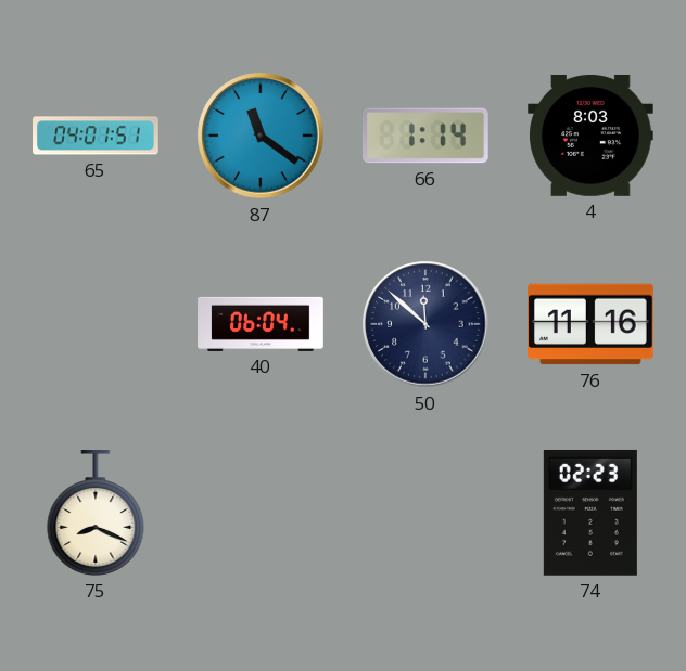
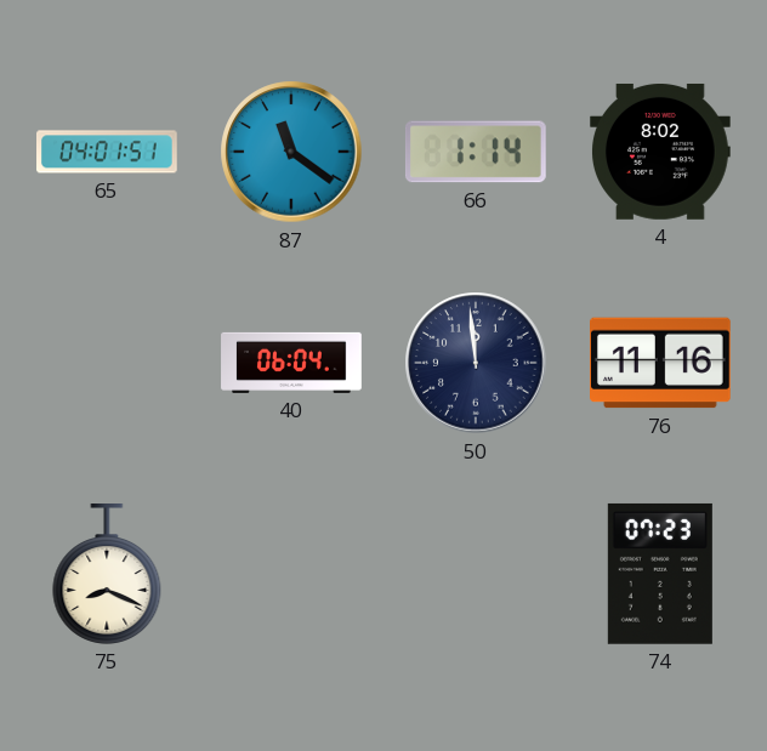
4: 8:03 -> 8:02 (661, 152)
50: 11:52 -> 11:59 (476, 363)
74: 02:23 -> 07:23 (660, 574)
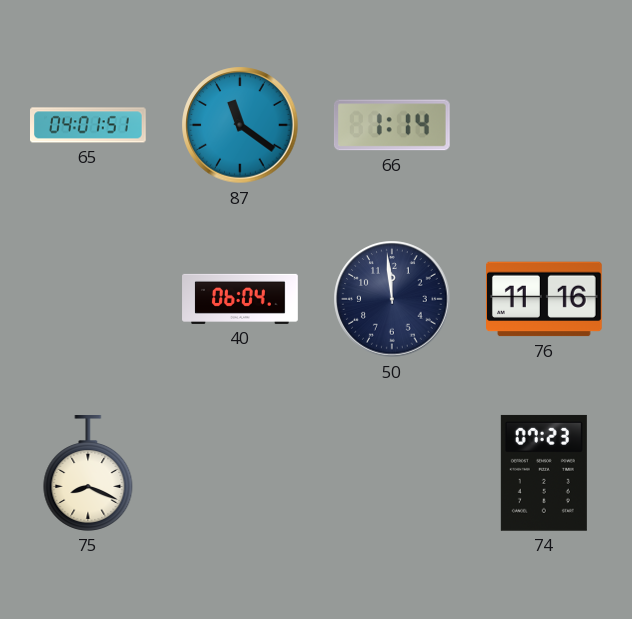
4: 8:02 -> none (661, 152)
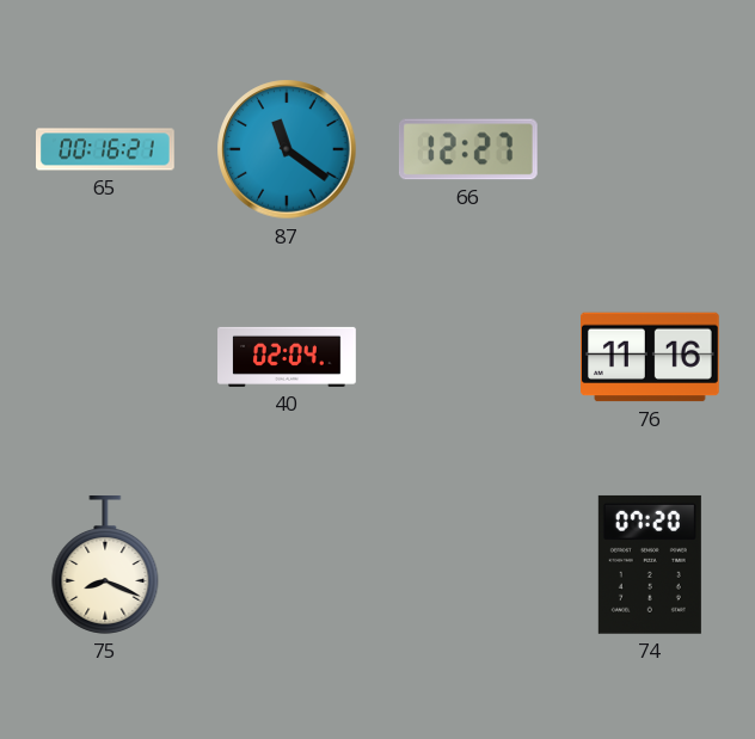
65: 04:01 -> 00:16 (106, 149)
66: 1:14 -> 12:27 (468, 149)
40: 06:04 -> 02:04 (287, 357)
50: 11:59 -> none (392, 299)
74: 07:23 -> 07:20 (650, 565)
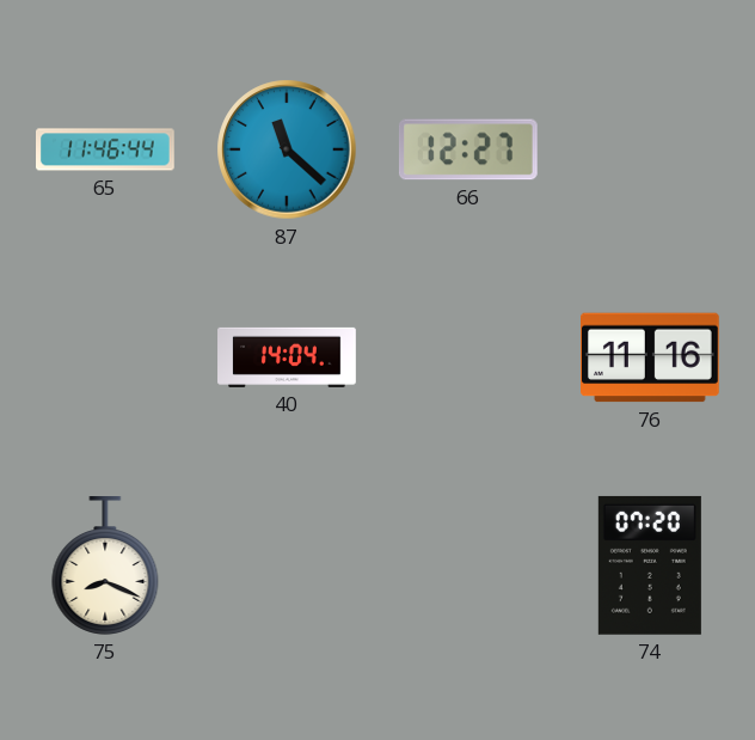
65: 00:16 -> 11:46 (106, 149)
87: 11:21 -> 11:22 (287, 149)
40: 02:04 -> 14:04 (287, 357)
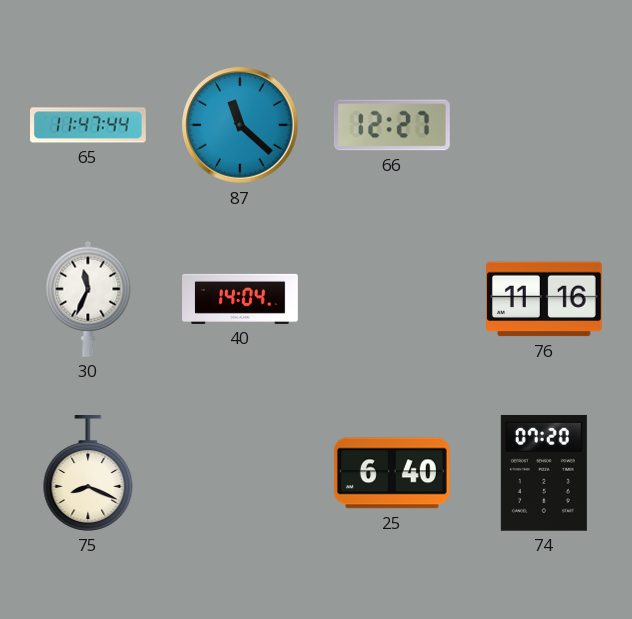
65: 11:46 -> 11:47 (89, 125)
30: none -> 11:34 (88, 299)
25: none -> 6:40 (392, 473)
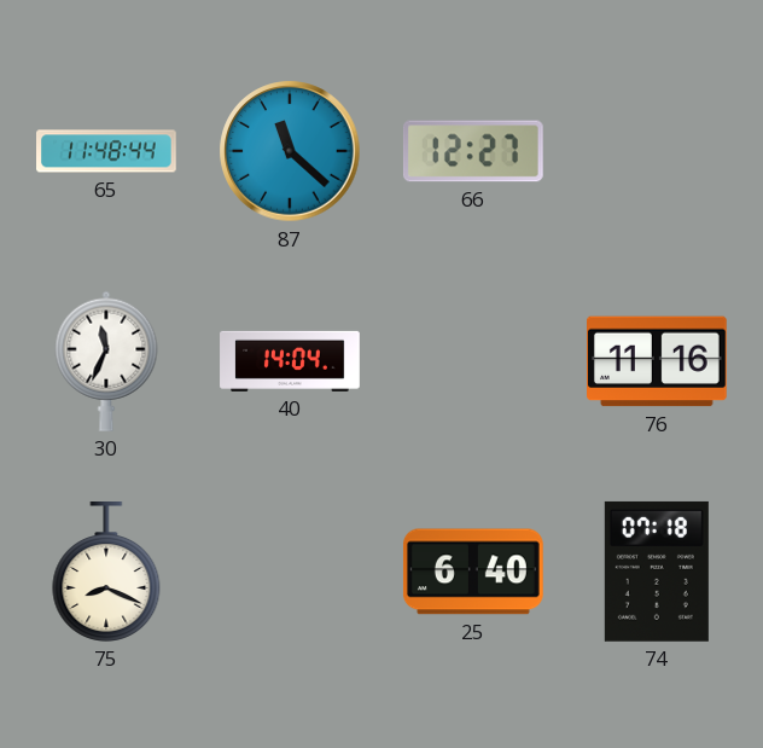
65: 11:47 -> 11:48 (107, 151)
74: 07:20 -> 07:18 (657, 572)
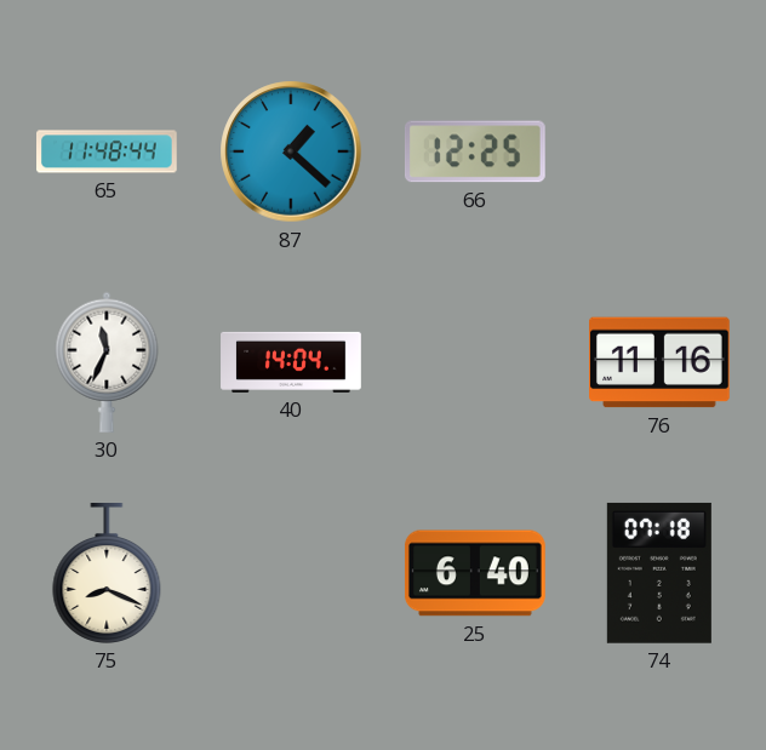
87: 11:22 -> 1:22 (291, 151)
66: 12:27 -> 12:25 (475, 151)
